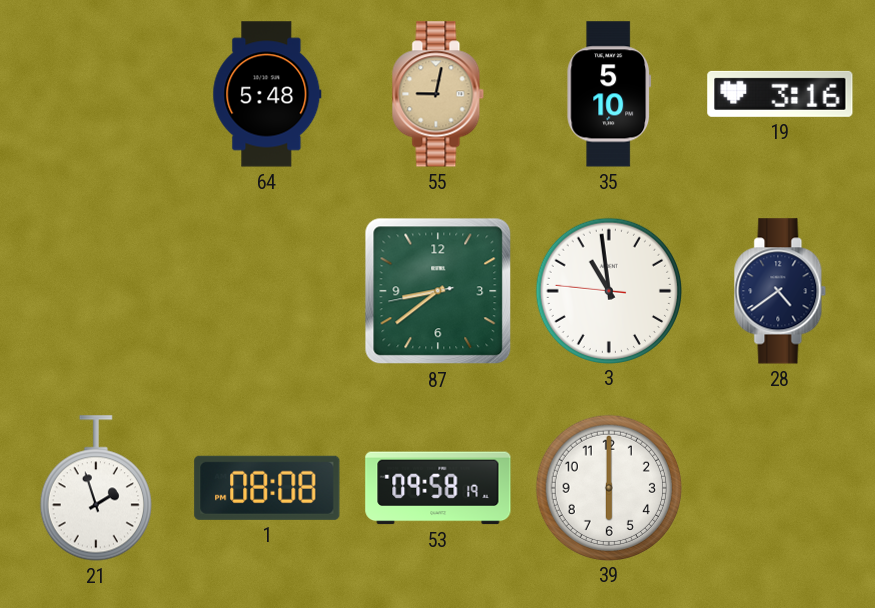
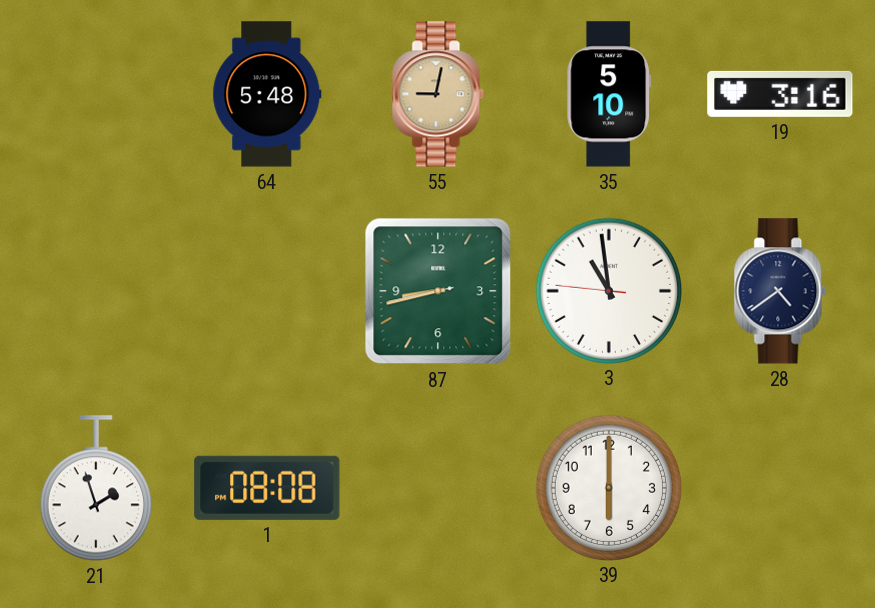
87: 8:38 -> 8:42 (438, 291)
53: 09:58 -> none (438, 488)
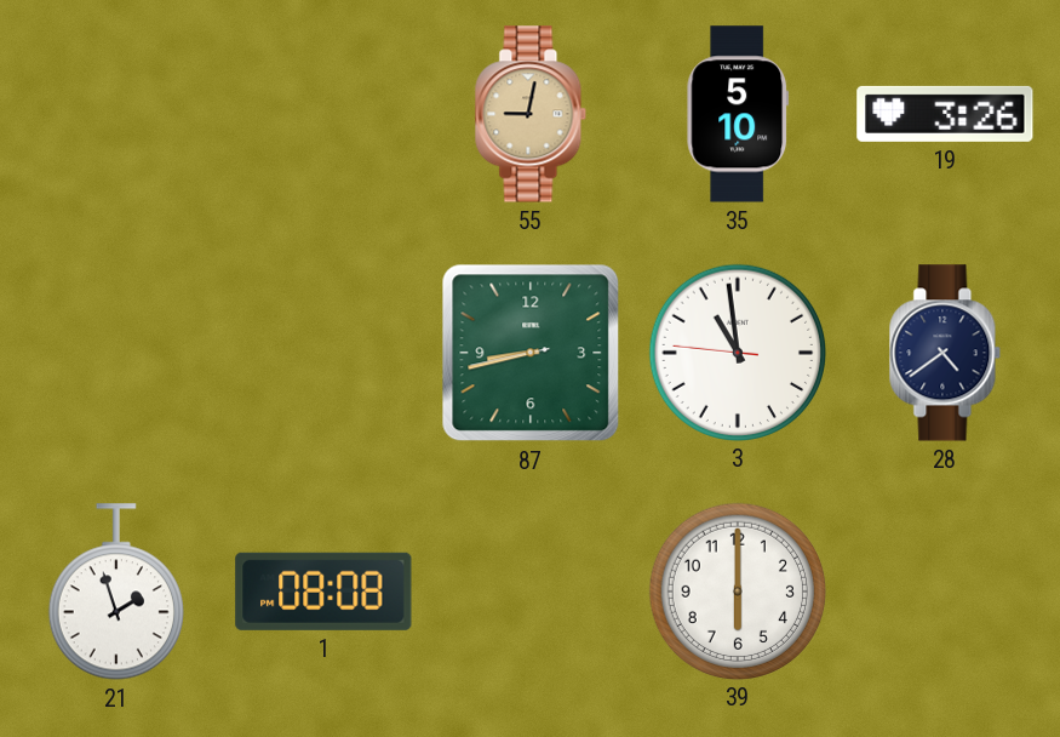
64: 5:48 -> none (267, 94)
19: 3:16 -> 3:26 (945, 114)
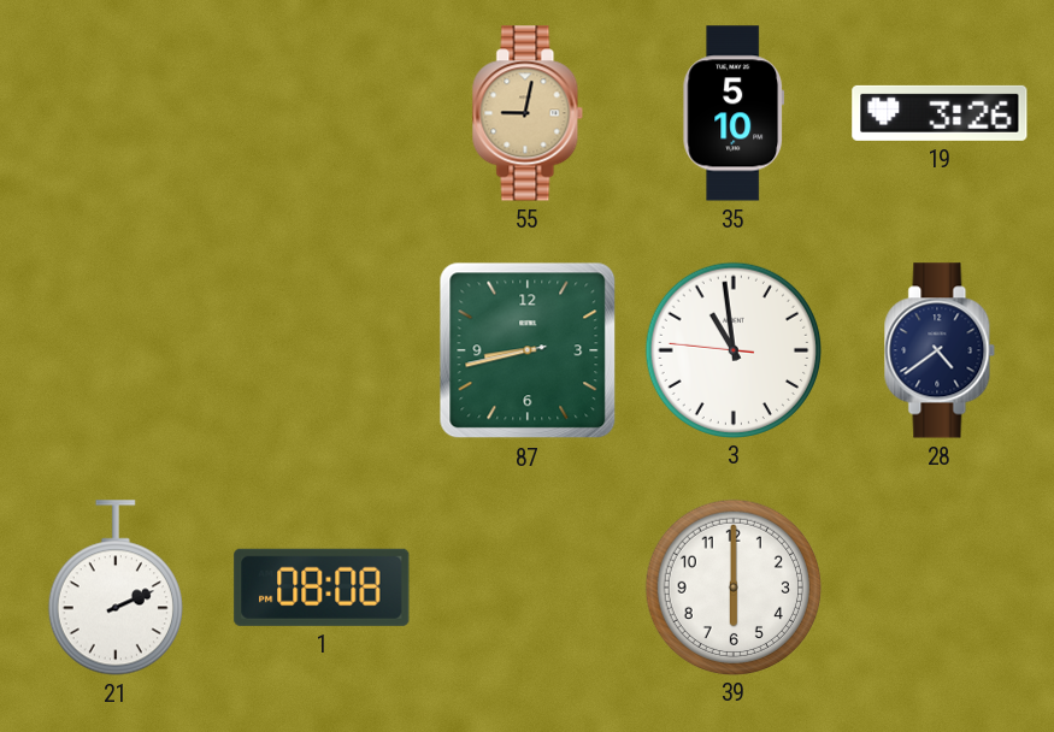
21: 1:57 -> 2:11 (116, 588)
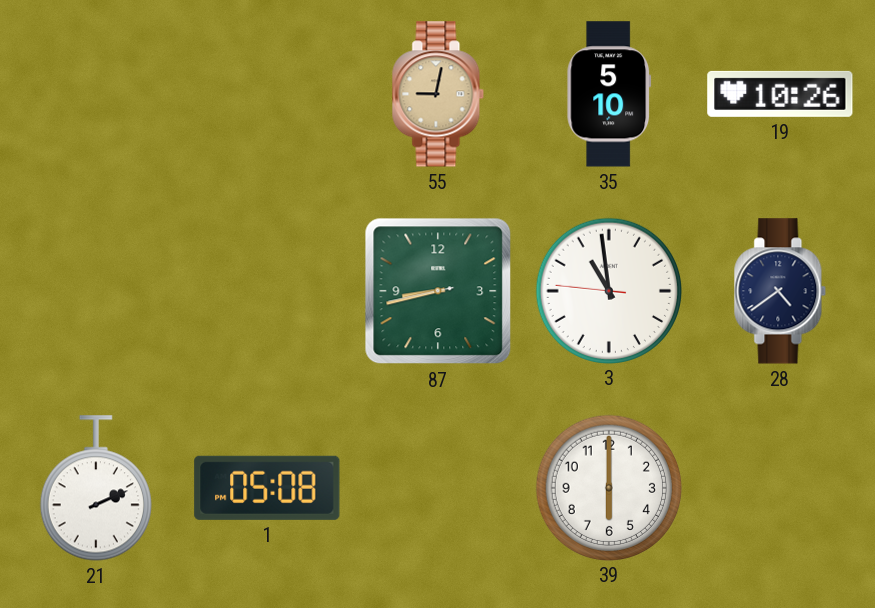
19: 3:26 -> 10:26 (780, 94)
1: 08:08 -> 05:08 (267, 488)
